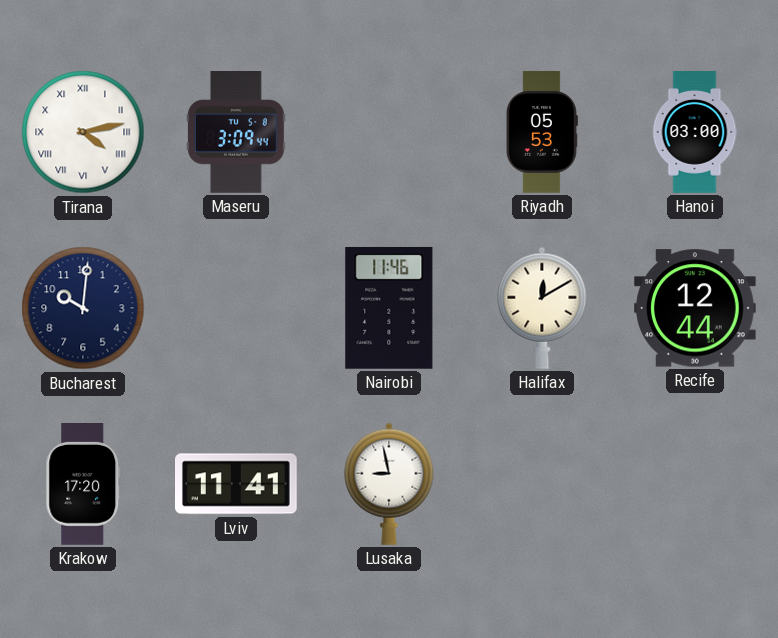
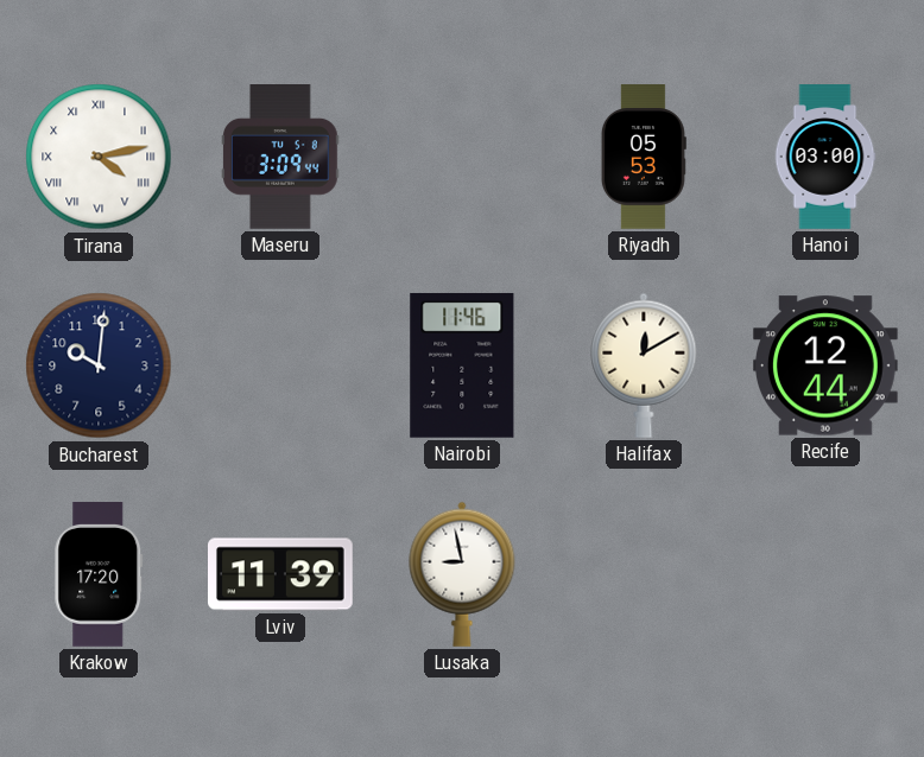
Lviv: 11:41 -> 11:39 (281, 574)
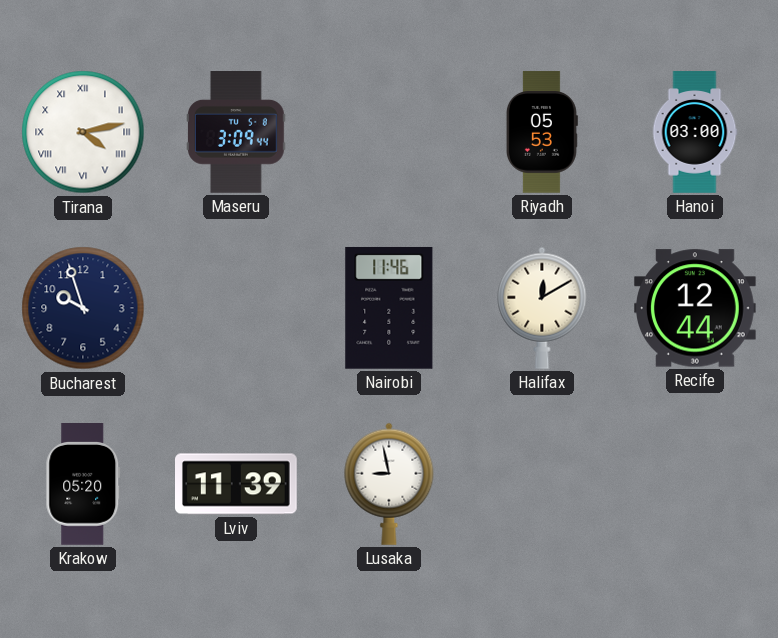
Bucharest: 10:01 -> 9:57 (83, 308)
Krakow: 17:20 -> 05:20 (83, 485)
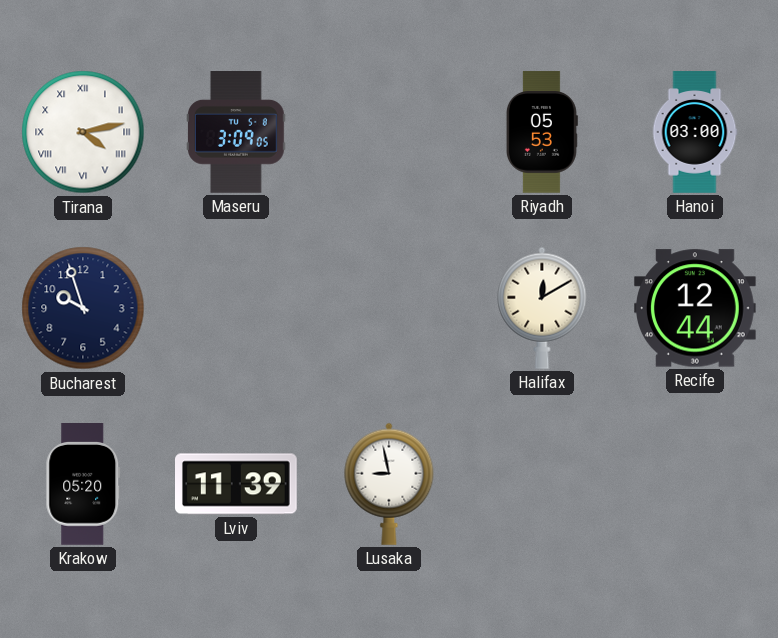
Maseru: 3:09:44 -> 3:09:05 (237, 133)
Nairobi: 11:46 -> none (389, 308)
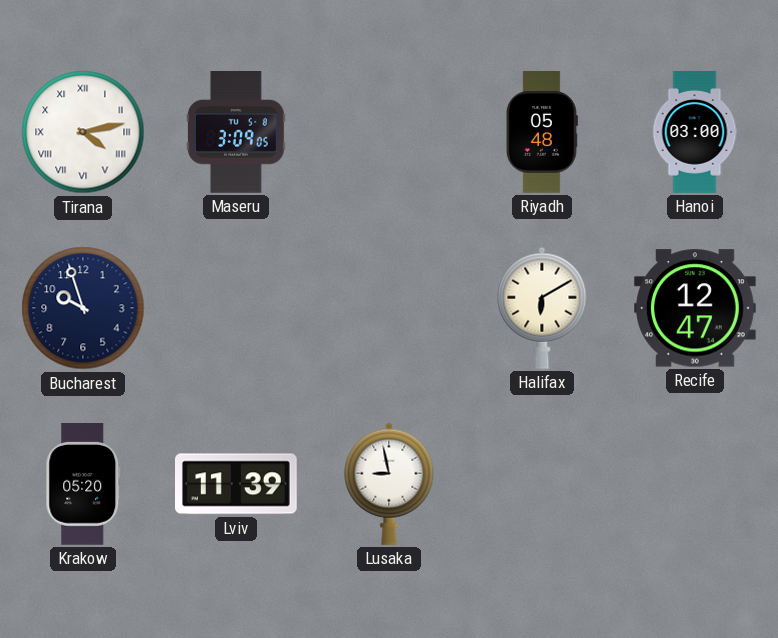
Riyadh: 05:53 -> 05:48 (542, 132)
Halifax: 12:10 -> 6:10 (542, 308)
Recife: 12:44 -> 12:47 (696, 308)
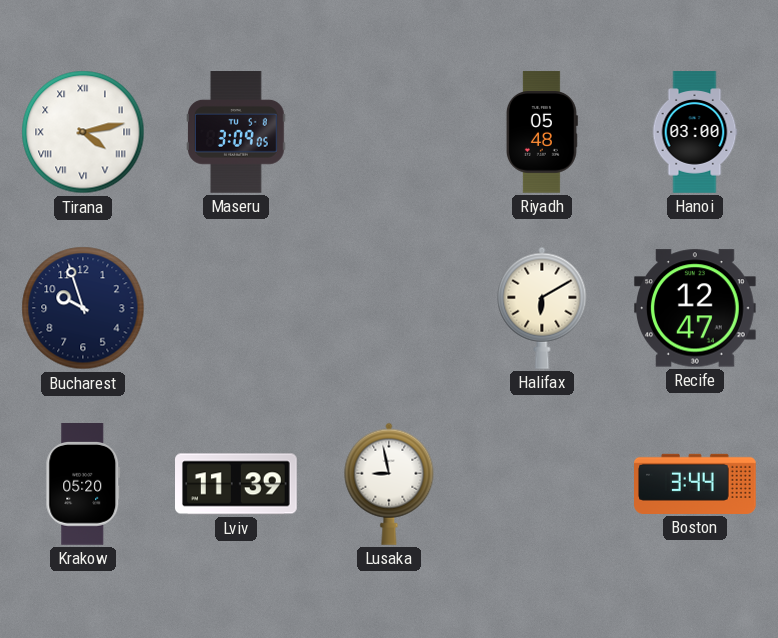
Boston: none -> 3:44 (696, 484)
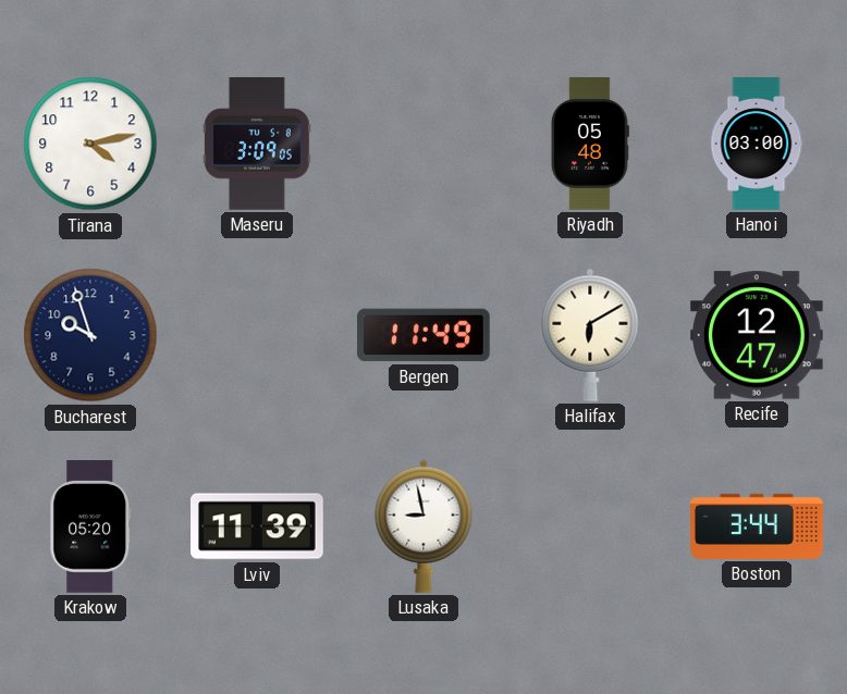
Tirana numerals: Roman -> Arabic (90, 144)
Bergen: none -> 11:49 (425, 335)
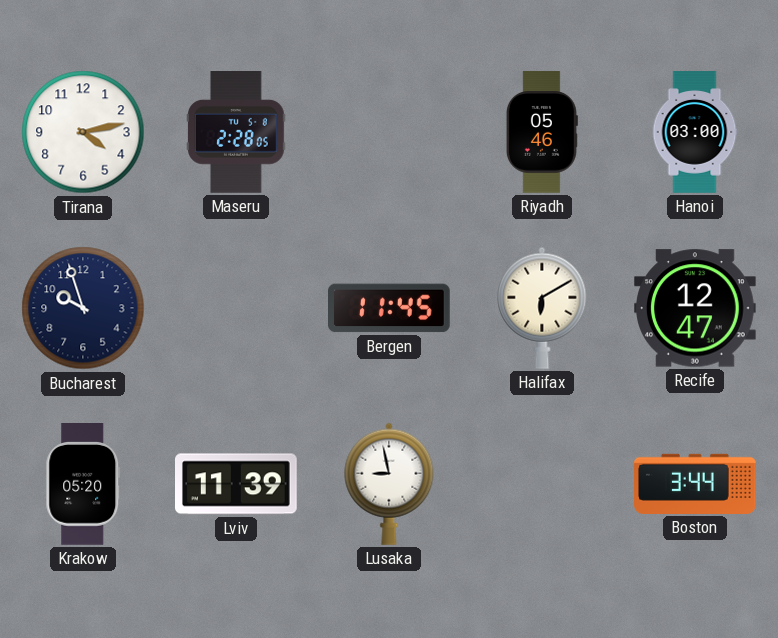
Maseru: 3:09 -> 2:28 (237, 133)
Riyadh: 05:48 -> 05:46 (542, 132)
Bergen: 11:49 -> 11:45 (390, 308)
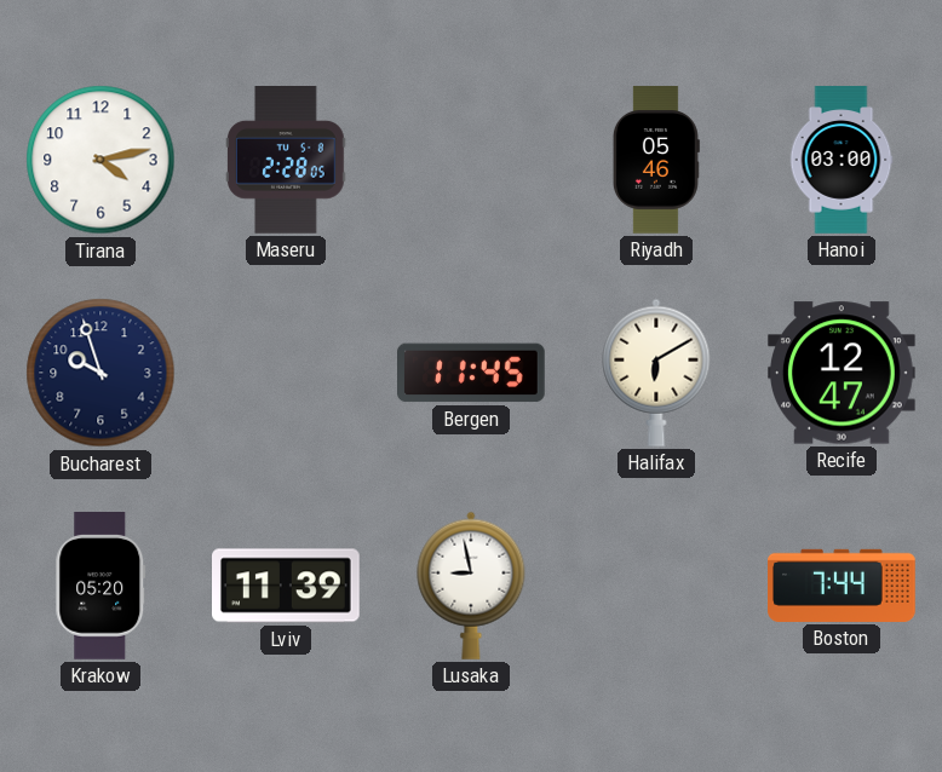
Boston: 3:44 -> 7:44 (843, 586)
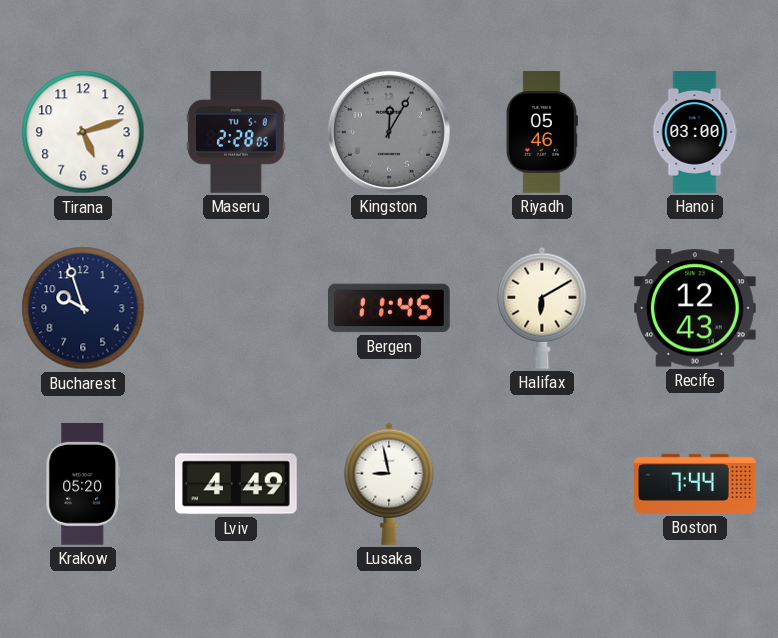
Tirana: 4:13 -> 5:12 (83, 132)
Kingston: none -> 12:05 (389, 132)
Recife: 12:47 -> 12:43 (696, 308)
Lviv: 11:39 -> 4:49 (237, 484)
